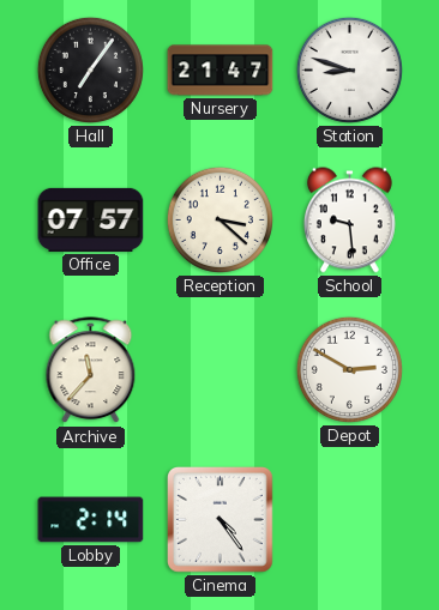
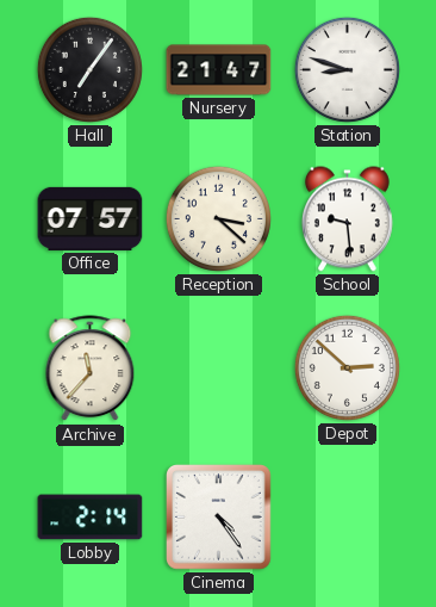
Depot: 2:50 -> 2:52 (347, 367)
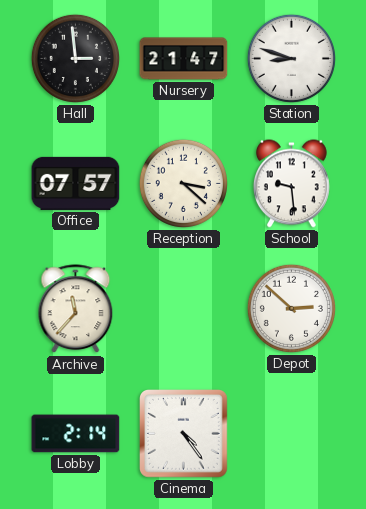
Hall: 7:06 -> 2:59 (75, 58)
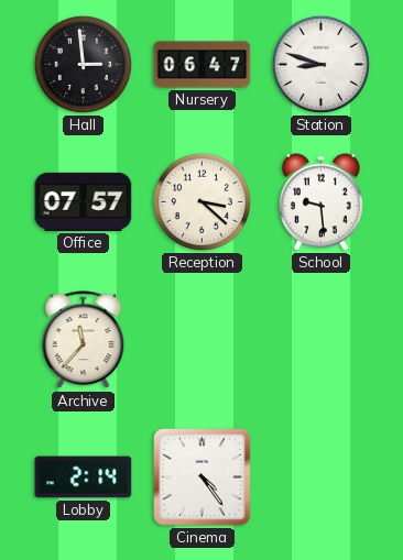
Nursery: 21:47 -> 06:47 (203, 65)
Depot: 2:52 -> none (291, 308)
